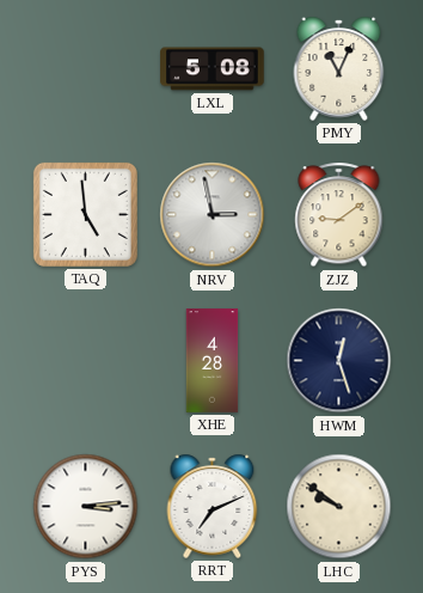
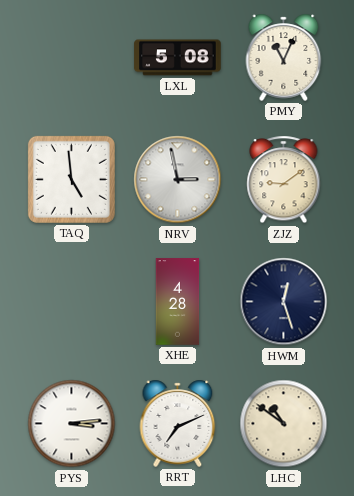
LHC: 9:51 -> 10:51 (284, 424)
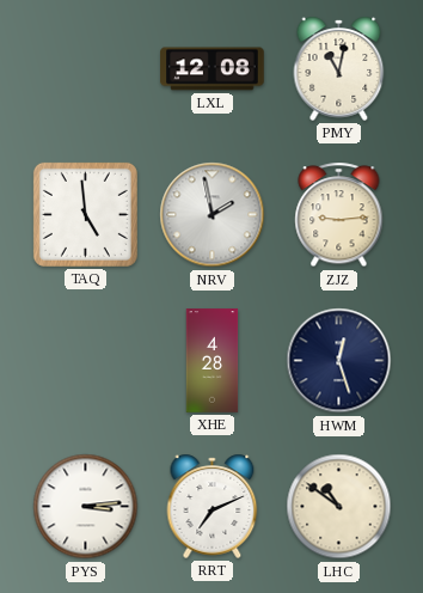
LXL: 5:08 -> 12:08 (213, 69)
PMY: 11:04 -> 11:02 (339, 68)
NRV: 2:58 -> 1:58 (213, 215)
ZJZ: 9:09 -> 9:14 (339, 215)
